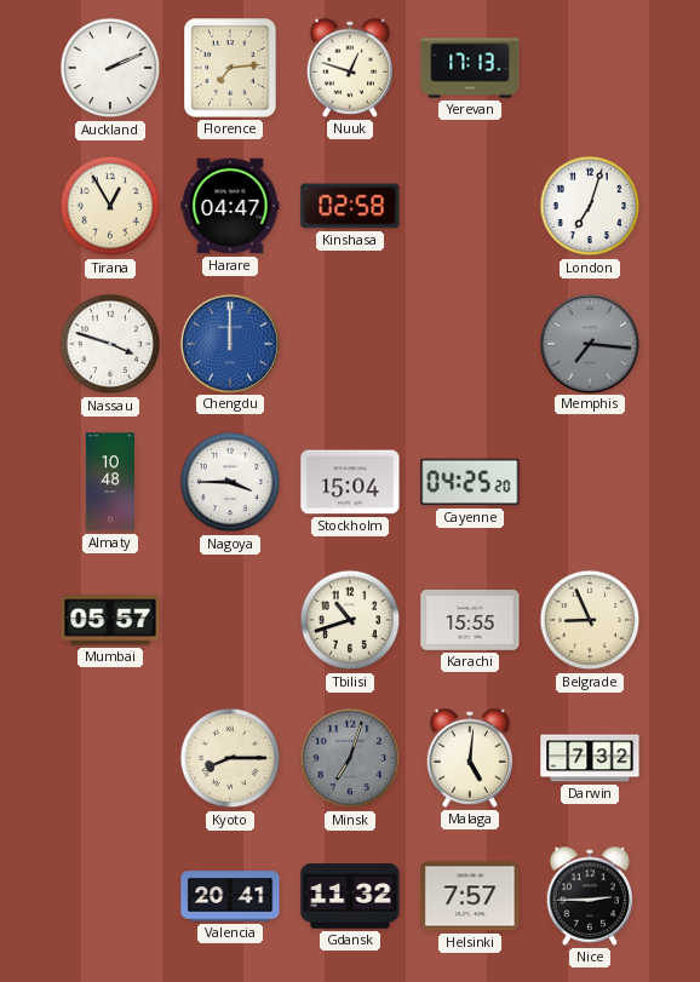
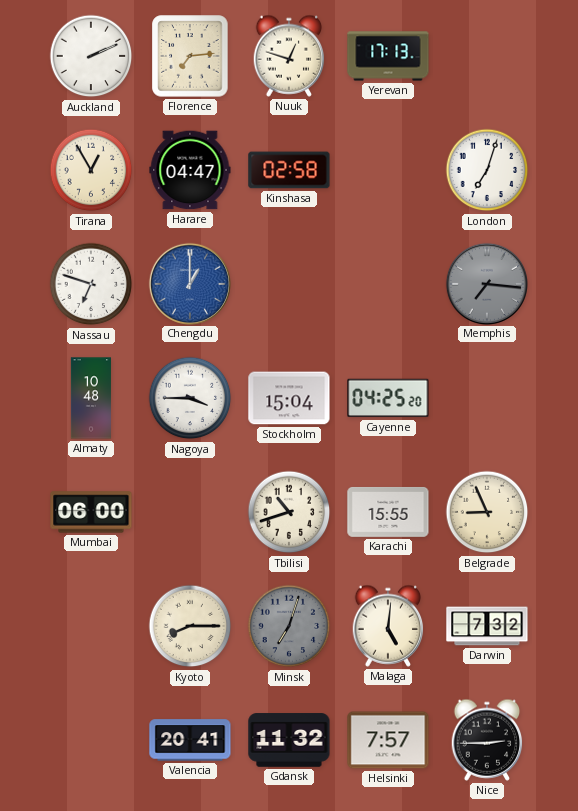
Nassau: 3:48 -> 6:48 (91, 284)
Chengdu: 12:00 -> 1:00 (189, 283)
Mumbai: 05:57 -> 06:00 (91, 512)
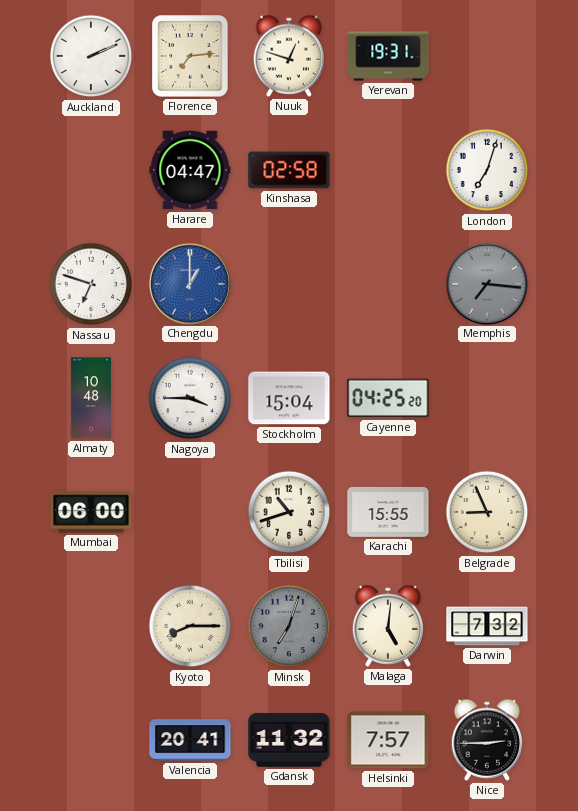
Yerevan: 17:13 -> 19:31 (388, 56)
Tirana: 12:55 -> none (91, 170)
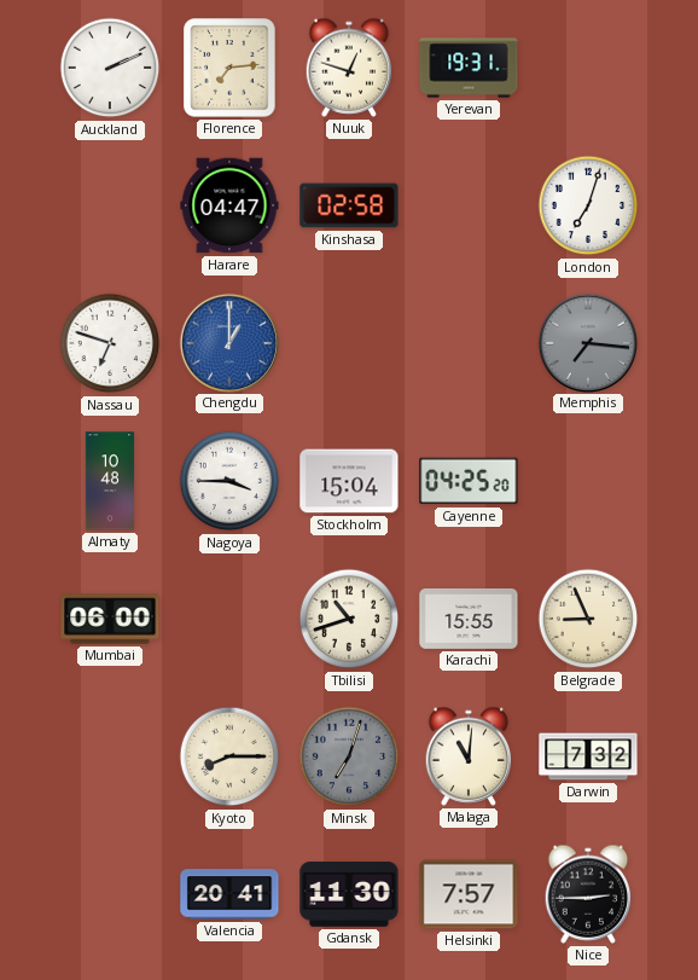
Malaga: 5:01 -> 11:01 (469, 756)
Gdansk: 11:32 -> 11:30 (349, 894)
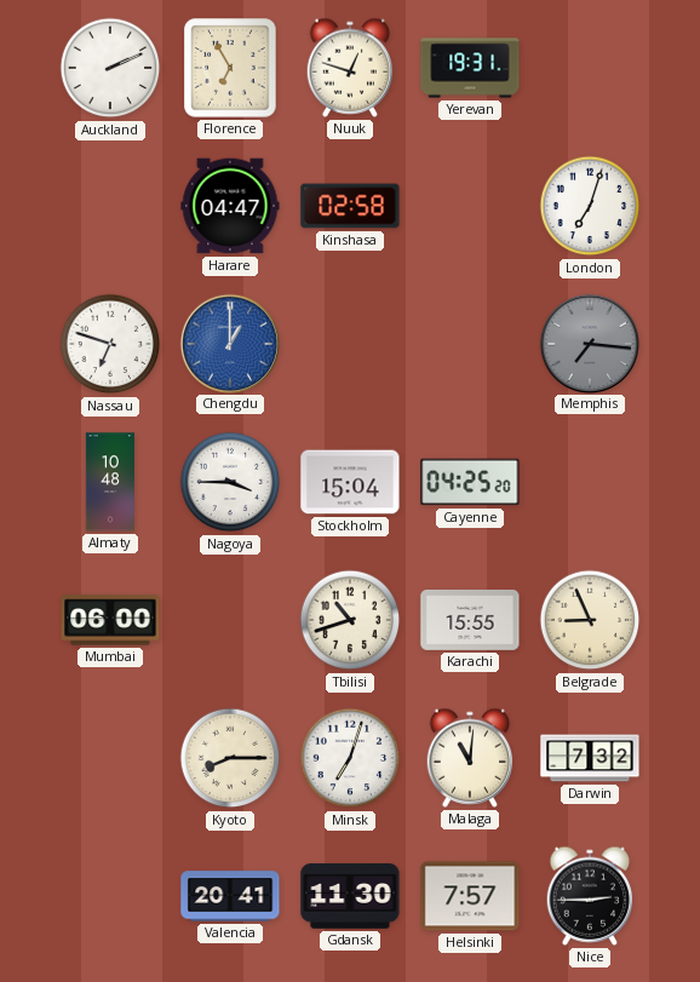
Florence: 7:14 -> 6:55 (230, 68)
Minsk dial: grey -> white (350, 758)
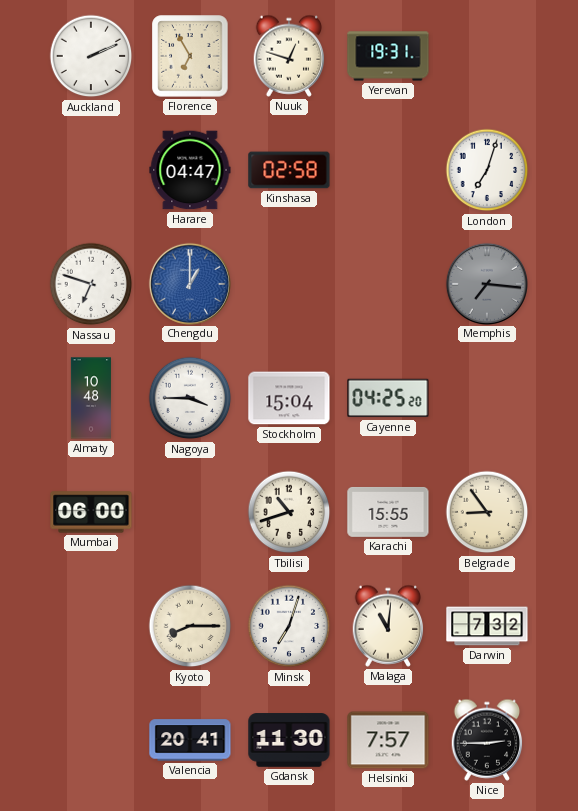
Belgrade: 8:56 -> 8:54 (487, 512)
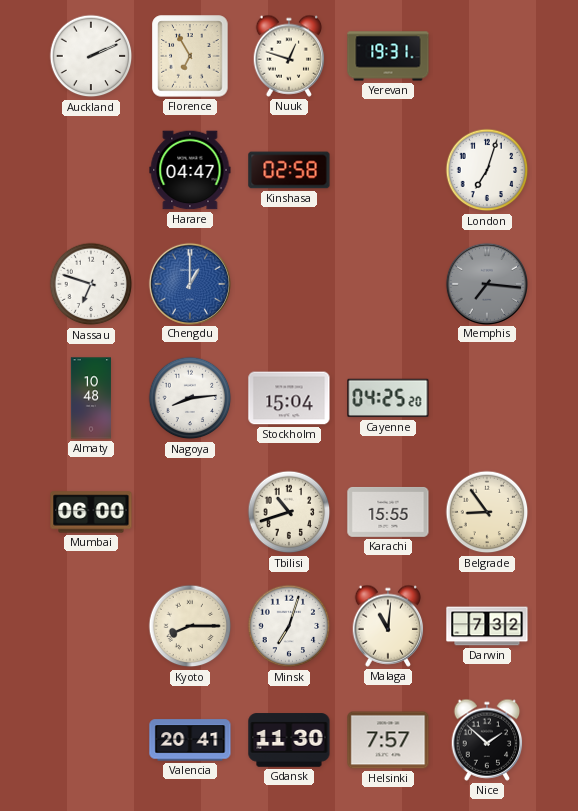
Nagoya: 3:45 -> 8:14 (190, 398)
Nice: 2:45 -> 1:52 (487, 740)
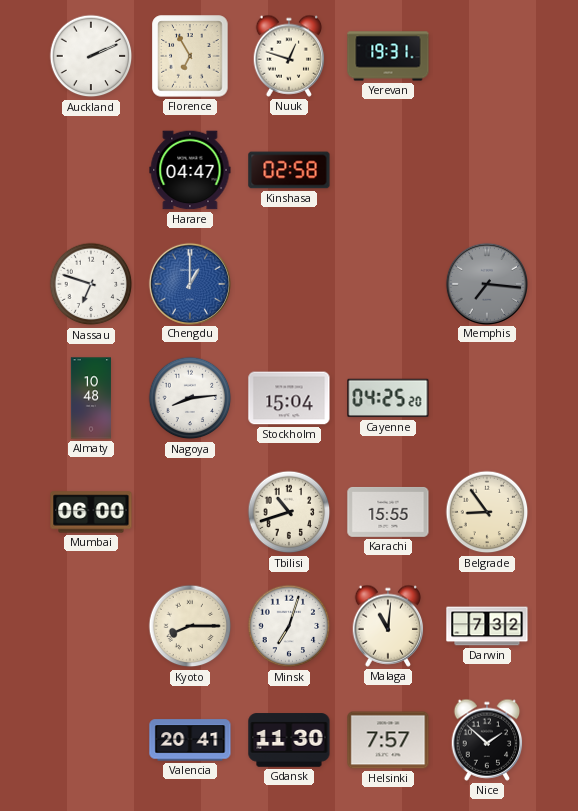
London: 7:03 -> none (487, 170)
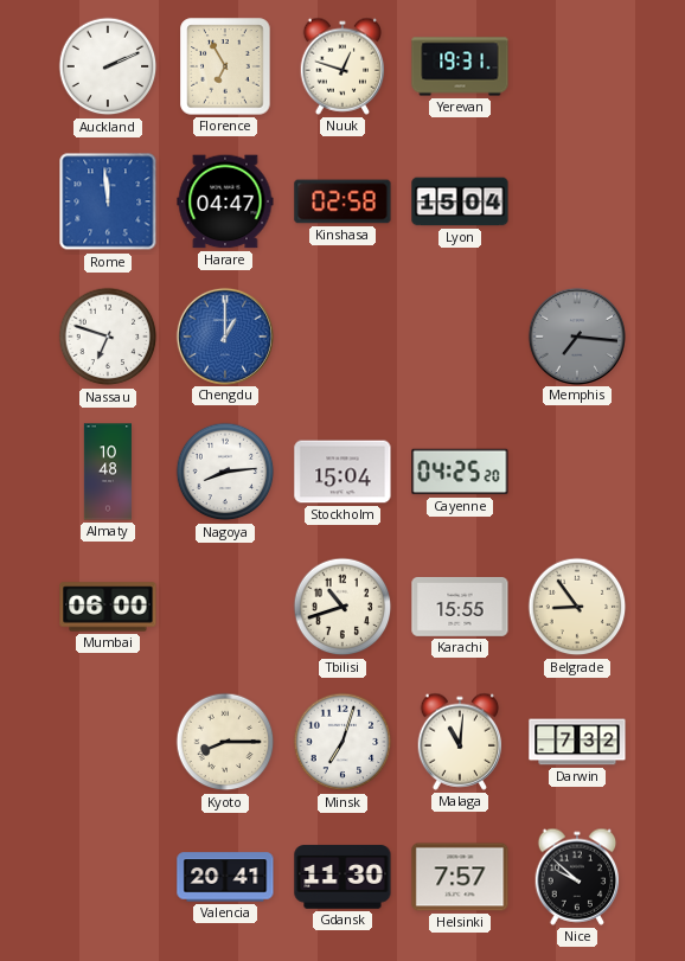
Rome: none -> 11:59 (108, 201)
Lyon: none -> 15:04 (460, 201)
Nice: 1:52 -> 9:52 (577, 877)
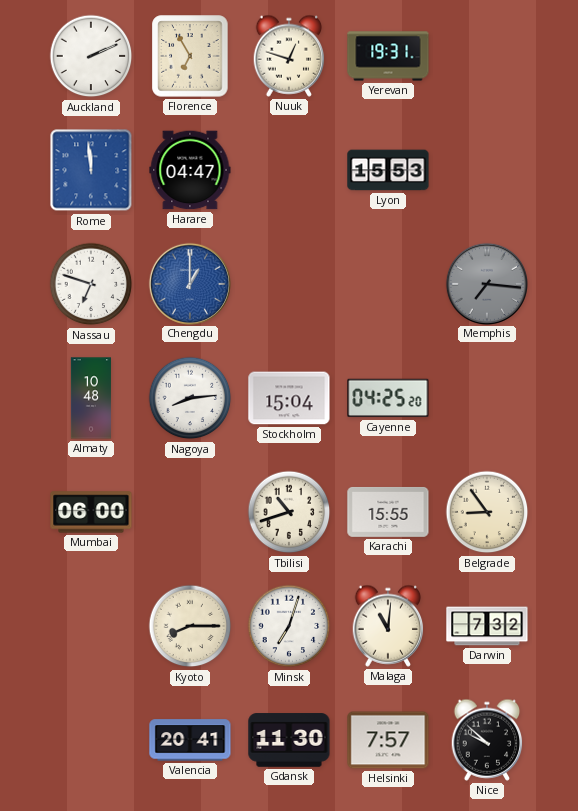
Kinshasa: 02:58 -> none (342, 201)
Lyon: 15:04 -> 15:53 (388, 170)
